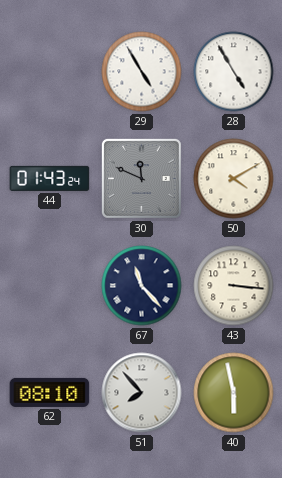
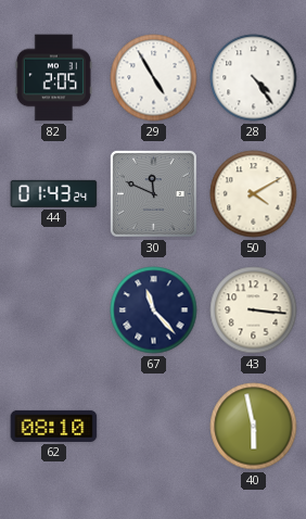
82: none -> 2:05 (53, 78)
28: 4:55 -> 4:24 (254, 78)
51: 7:53 -> none (142, 393)
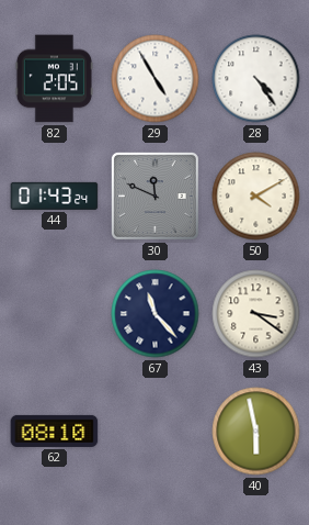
43: 3:16 -> 3:21 (256, 314)
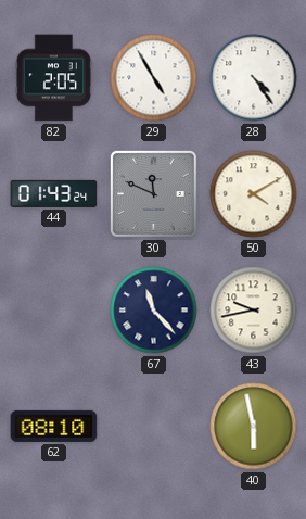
43: 3:21 -> 9:43 (254, 311)
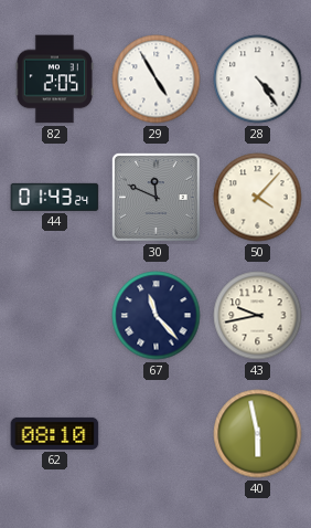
50: 4:10 -> 4:07 (258, 198)
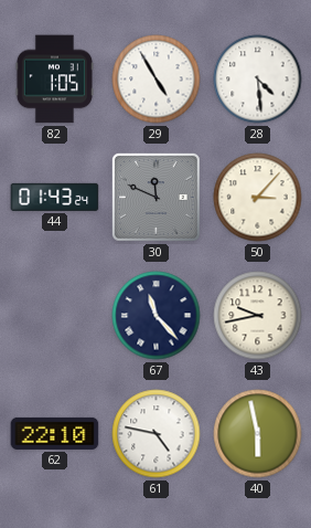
82: 2:05 -> 1:05 (54, 80)
28: 4:24 -> 4:29 (258, 80)
50: 4:07 -> 3:07 (258, 198)
62: 08:10 -> 22:10 (55, 433)
61: none -> 4:47 (157, 434)
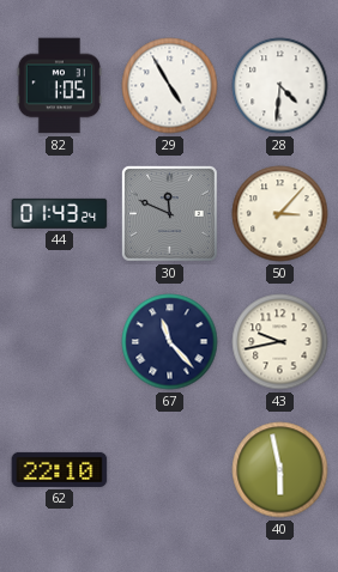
28: 4:29 -> 4:31 (280, 86)
61: 4:47 -> none (157, 434)
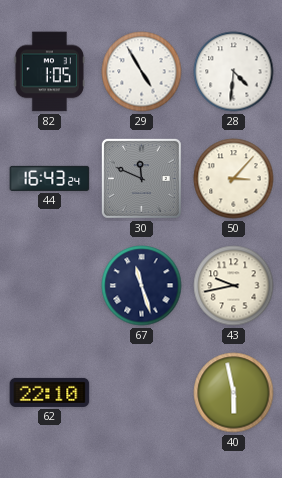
44: 01:43 -> 16:43 (50, 178)
67: 11:23 -> 11:27 (142, 286)
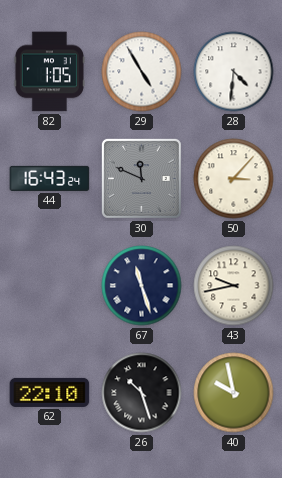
26: none -> 10:27 (142, 393)
40: 5:58 -> 9:58 (234, 393)
